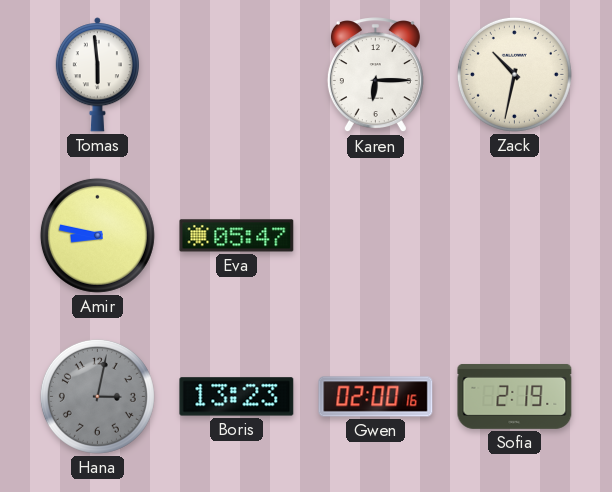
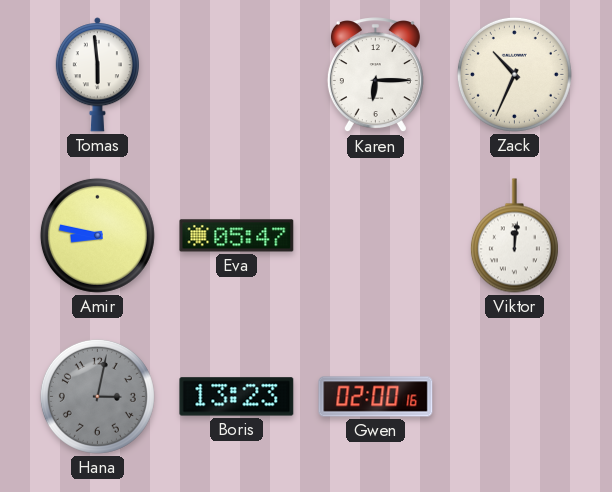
Zack: 10:32 -> 10:34 (514, 74)
Viktor: none -> 12:01 (514, 236)
Sofia: 2:19 -> none (515, 396)
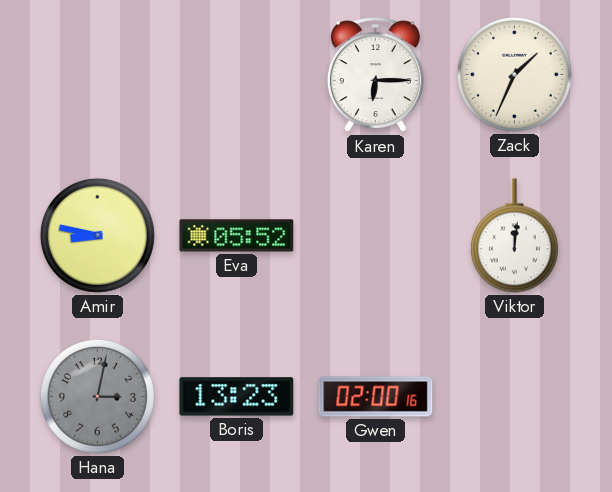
Tomas: 5:59 -> none (97, 75)
Zack: 10:34 -> 1:34 (514, 74)
Eva: 05:47 -> 05:52 (237, 236)
